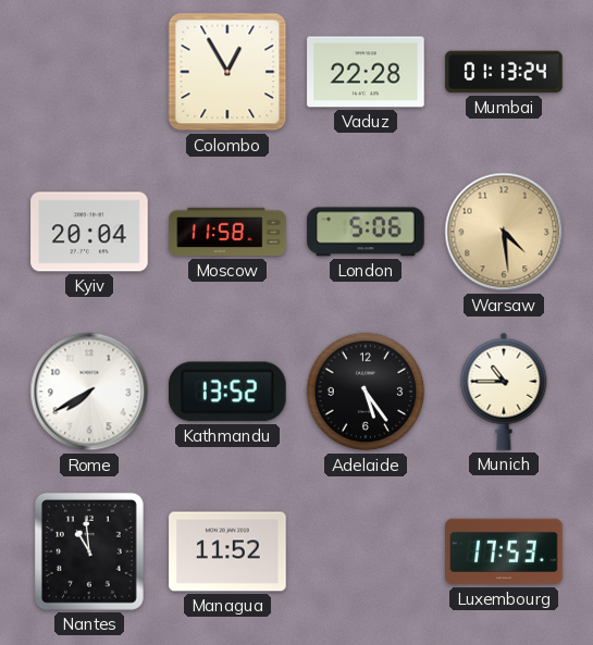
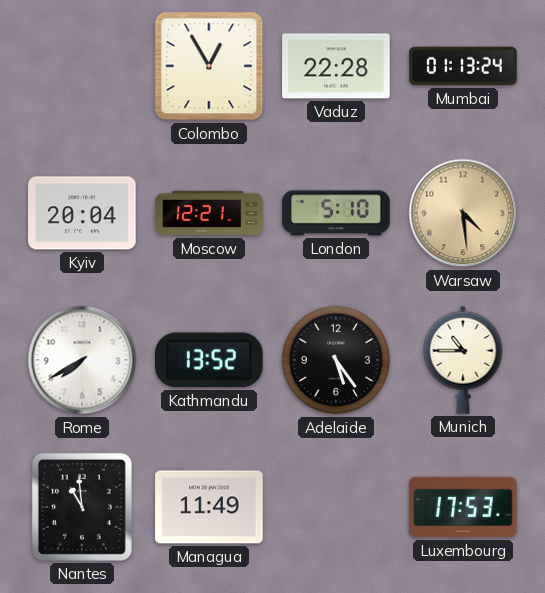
Moscow: 11:58 -> 12:21 (209, 213)
London: 5:06 -> 5:10 (336, 213)
Managua: 11:52 -> 11:49 (209, 507)
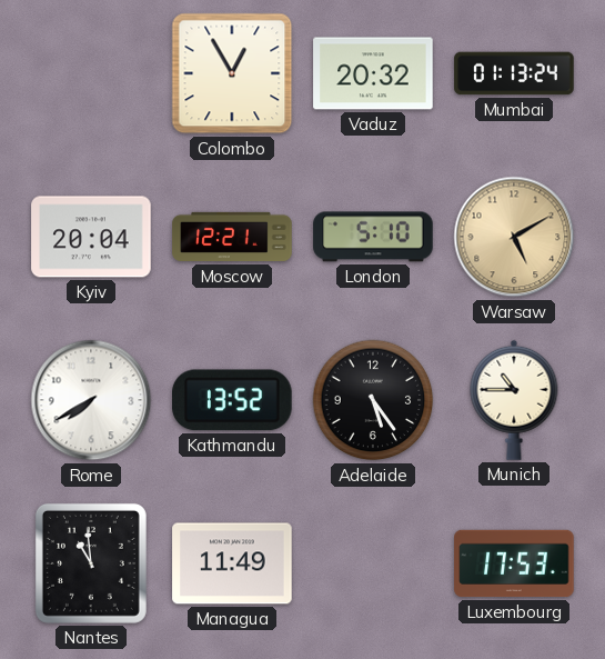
Vaduz: 22:28 -> 20:32 (373, 73)
Warsaw: 4:29 -> 5:10 (514, 237)
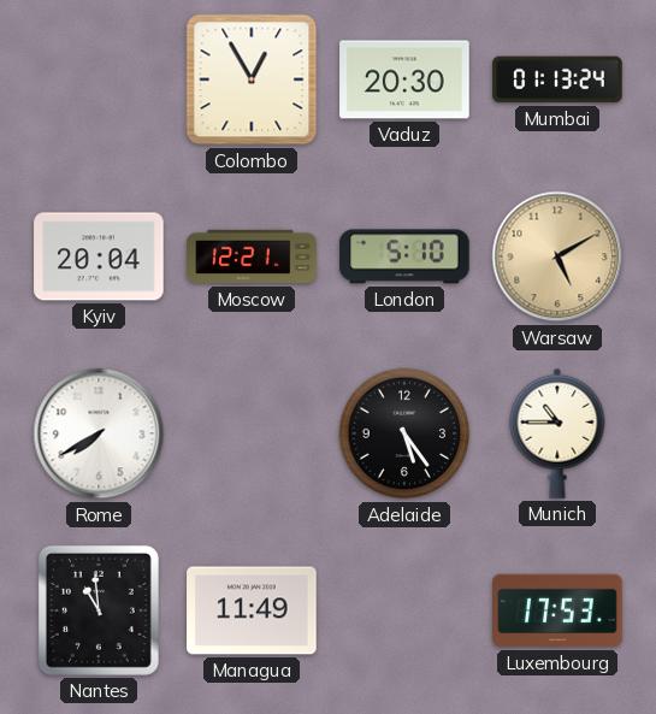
Vaduz: 20:32 -> 20:30 (404, 79)
Kathmandu: 13:52 -> none (233, 400)
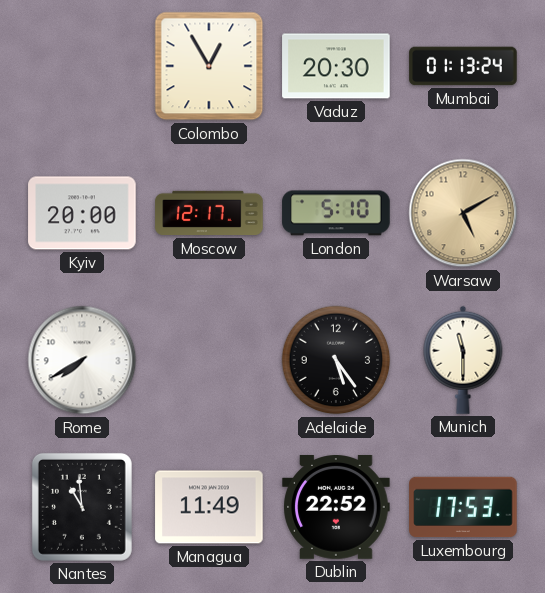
Kyiv: 20:04 -> 20:00 (82, 213)
Moscow: 12:21 -> 12:17 (209, 213)
Munich: 10:45 -> 11:30 (463, 360)
Dublin: none -> 22:52 (336, 508)
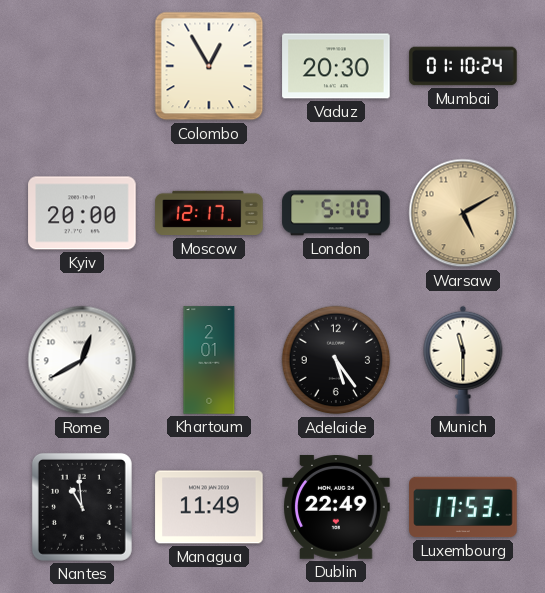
Mumbai: 01:13 -> 01:10 (463, 66)
Rome: 7:40 -> 12:40 (82, 360)
Khartoum: none -> 2:01 (209, 360)
Dublin: 22:52 -> 22:49 (336, 508)
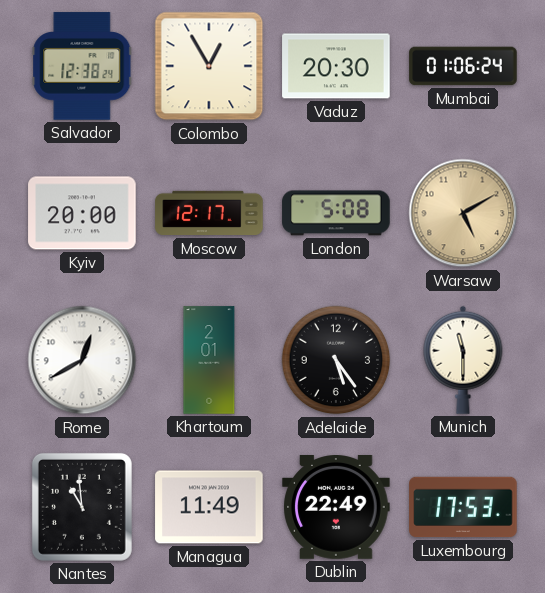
Salvador: none -> 12:38 (82, 66)
Mumbai: 01:10 -> 01:06 (463, 66)
London: 5:10 -> 5:08 (336, 213)
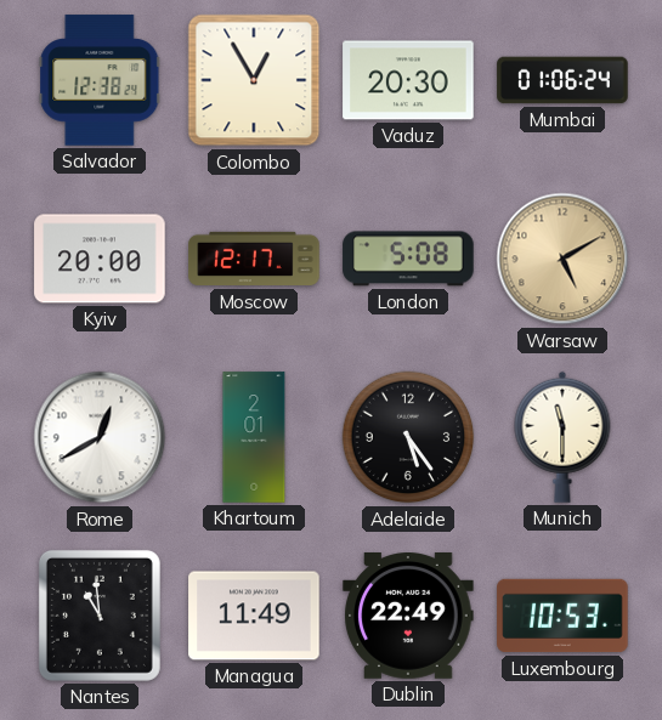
Luxembourg: 17:53 -> 10:53 (562, 616)
